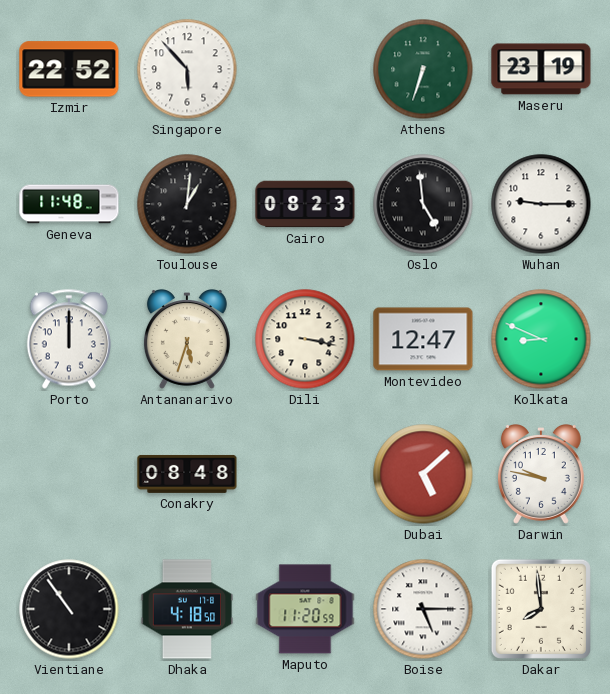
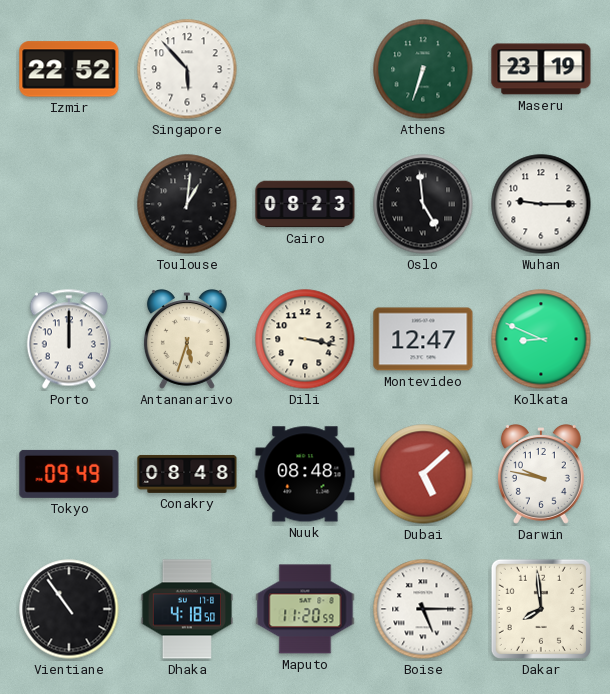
Geneva: 11:48 -> none (69, 204)
Tokyo: none -> 09:49 (69, 474)
Nuuk: none -> 08:48 (305, 474)
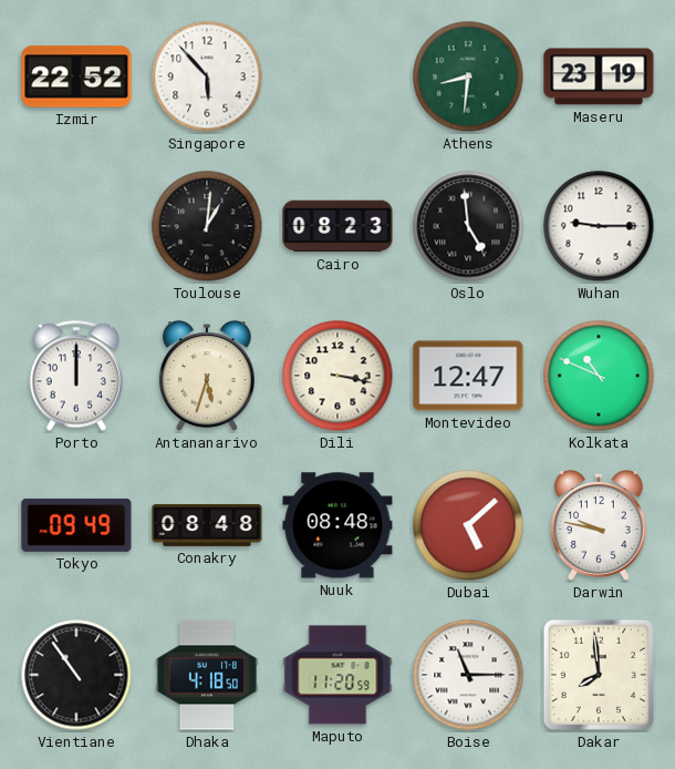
Athens: 6:33 -> 8:31 (468, 76)
Kolkata: 8:49 -> 10:49 (599, 376)
Boise: 5:15 -> 11:15 (468, 675)
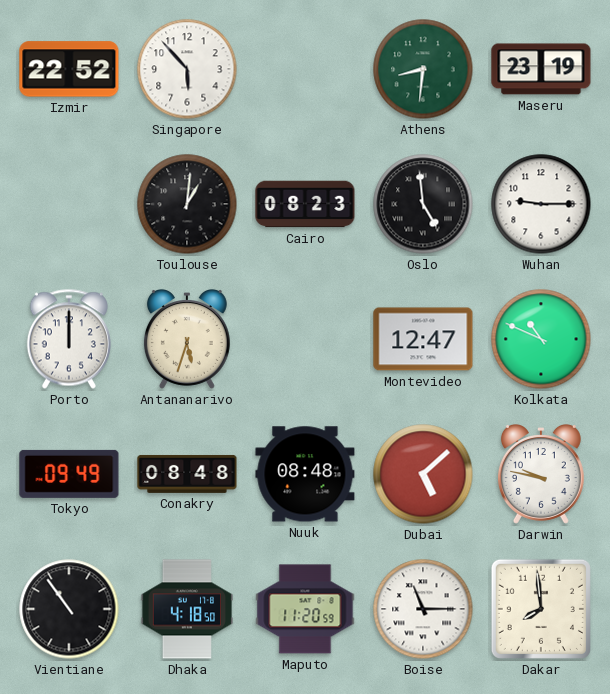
Dili: 3:17 -> none (337, 376)
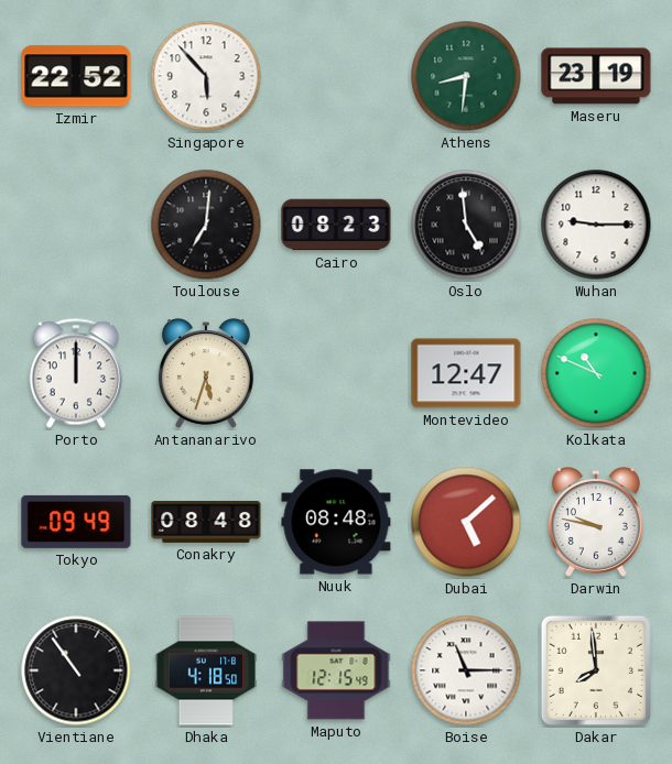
Toulouse: 1:01 -> 7:01 (206, 225)
Maputo: 11:20 -> 12:15 (336, 670)
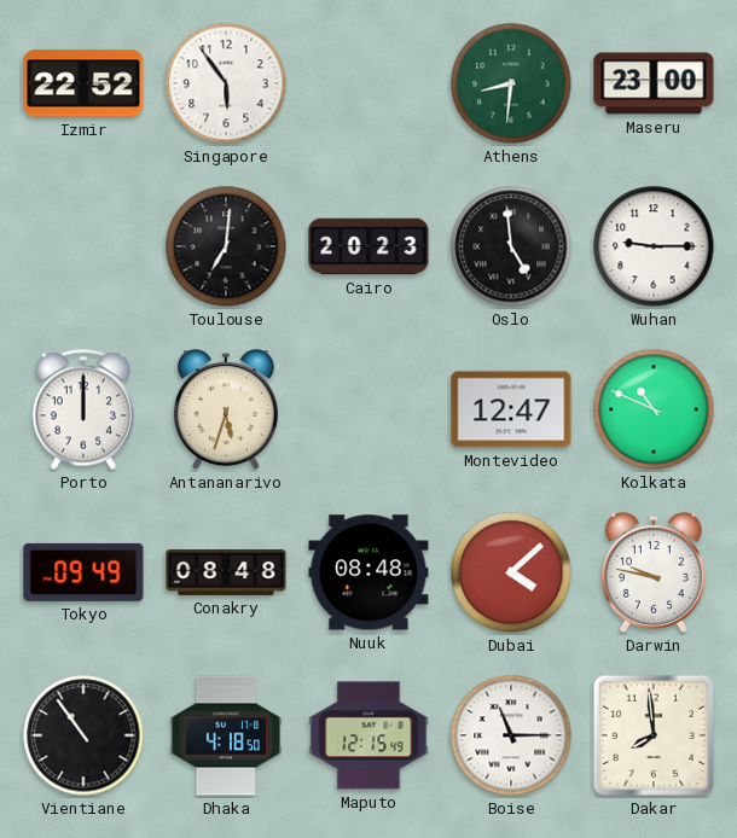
Singapore: 5:53 -> 5:54 (226, 83)
Maseru: 23:19 -> 23:00 (654, 83)
Cairo: 08:23 -> 20:23 (368, 246)
Dubai: 5:08 -> 4:08 (511, 572)
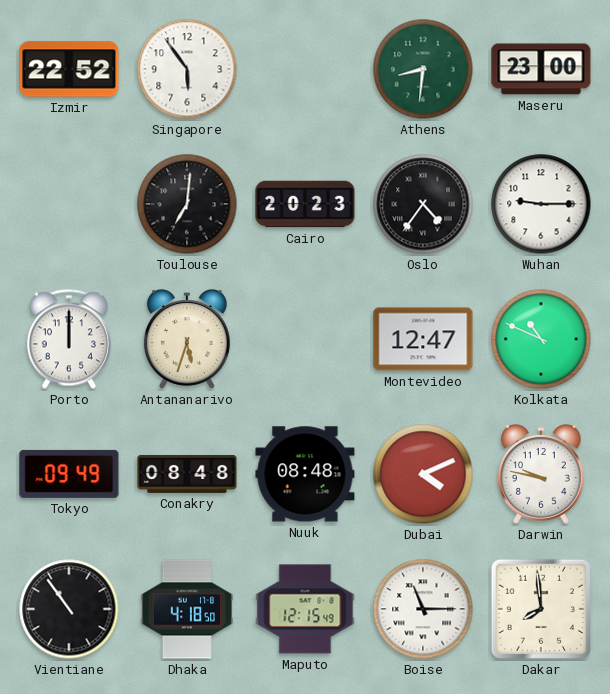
Oslo: 4:59 -> 4:36 (423, 204)
Dubai: 4:08 -> 4:11 (423, 474)
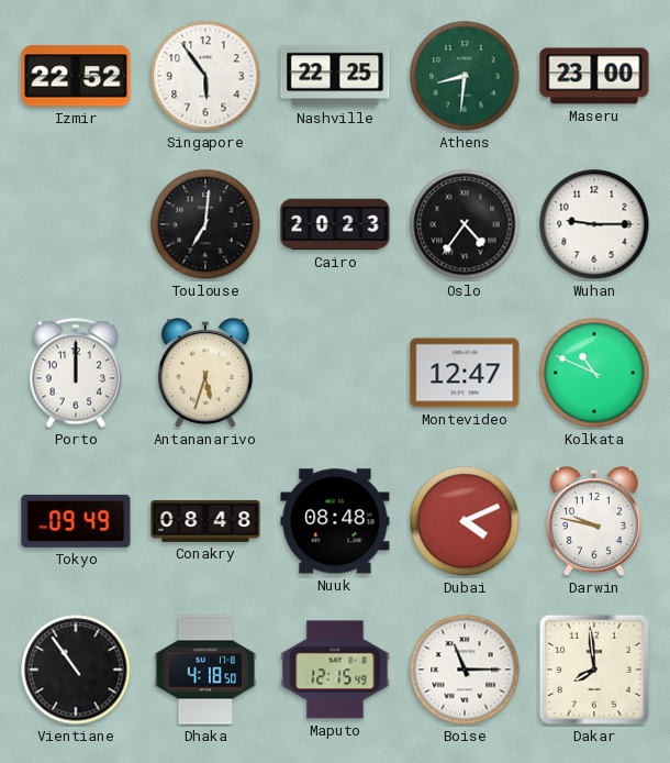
Nashville: none -> 22:25 (335, 76)
